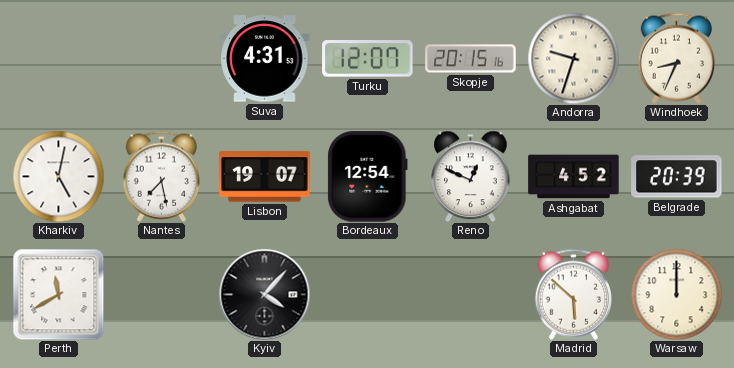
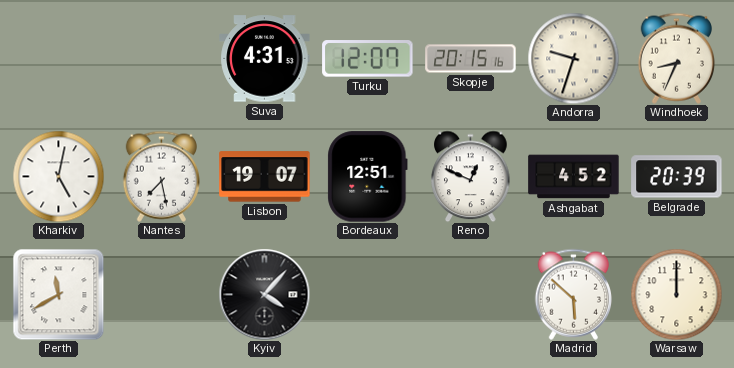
Bordeaux: 12:54 -> 12:51 (368, 177)
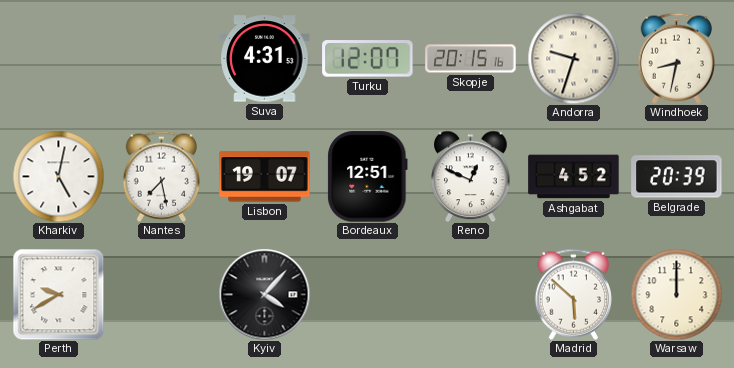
Windhoek: 8:34 -> 8:32 (676, 58)
Perth: 11:40 -> 9:40 (58, 294)
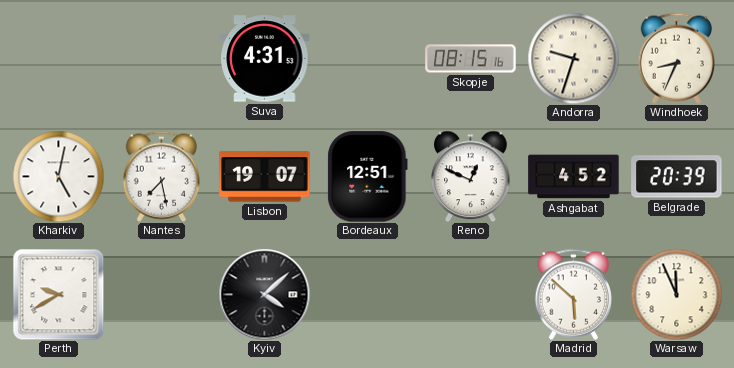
Turku: 12:07 -> none (368, 59)
Skopje: 20:15 -> 08:15 (471, 59)
Windhoek: 8:32 -> 8:34 (676, 58)
Kyiv: 4:07 -> 4:08 (264, 294)
Warsaw: 12:00 -> 11:56 (676, 294)
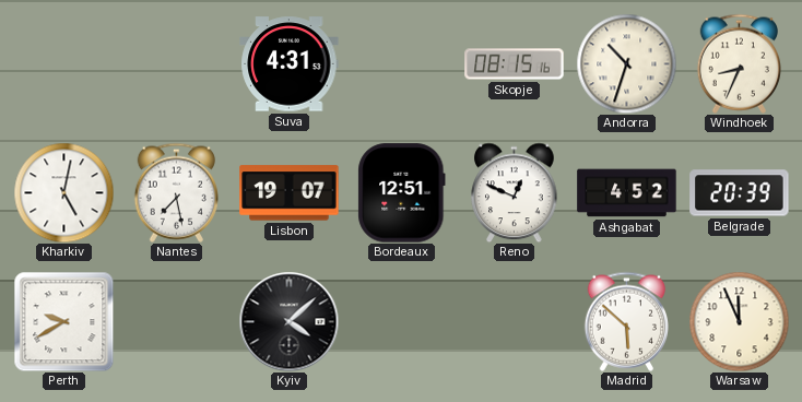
Andorra: 9:33 -> 10:33 (626, 63)
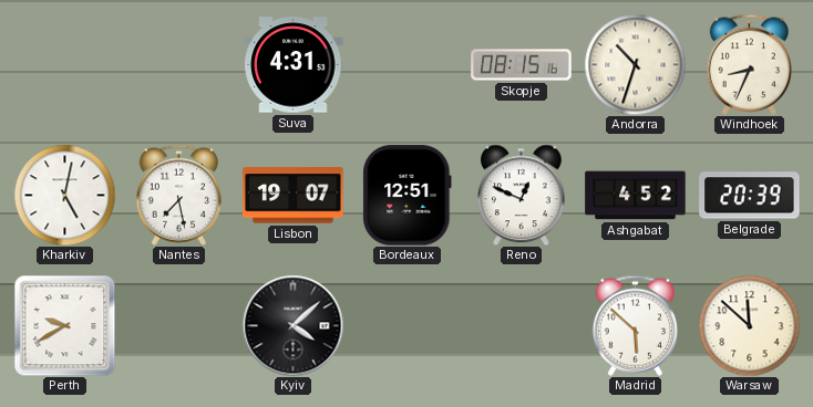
Warsaw: 11:56 -> 11:52 (749, 325)
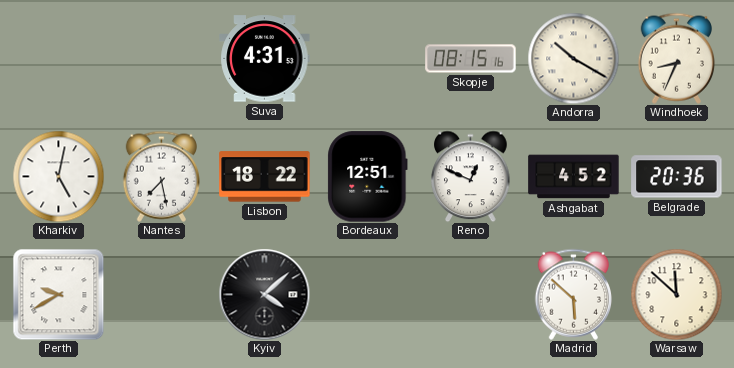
Andorra: 10:33 -> 10:20 (573, 58)
Lisbon: 19:07 -> 18:22 (265, 177)
Belgrade: 20:39 -> 20:36 (677, 177)
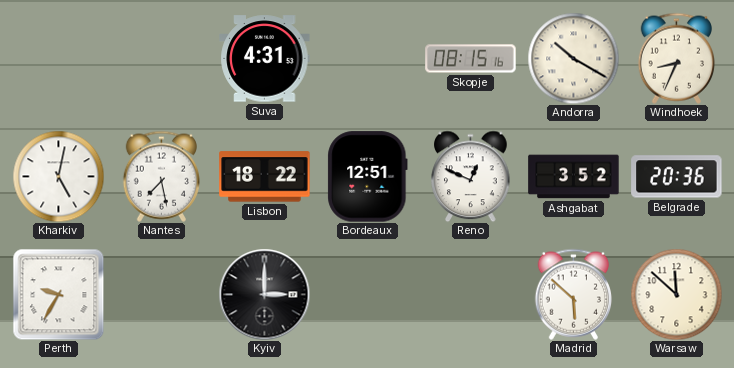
Ashgabat: 4:52 -> 3:52 (574, 177)
Perth: 9:40 -> 9:35 (58, 294)
Kyiv: 4:08 -> 3:00 (264, 294)
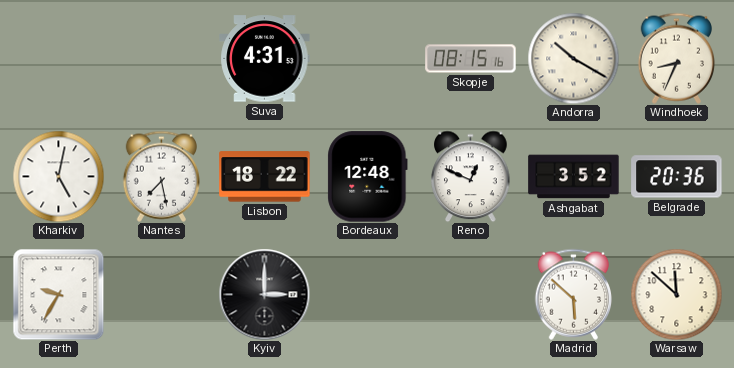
Bordeaux: 12:51 -> 12:48 (368, 177)
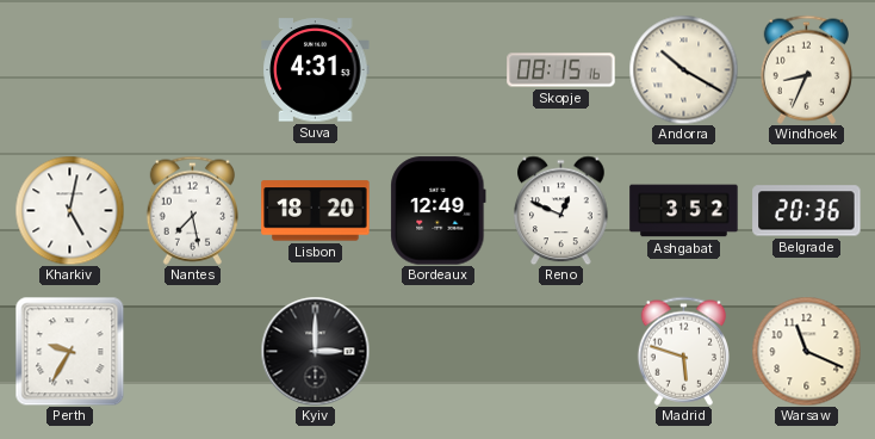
Lisbon: 18:22 -> 18:20 (316, 211)
Bordeaux: 12:48 -> 12:49 (439, 211)
Madrid: 5:52 -> 5:48 (683, 351)
Warsaw: 11:52 -> 11:19 (806, 351)
